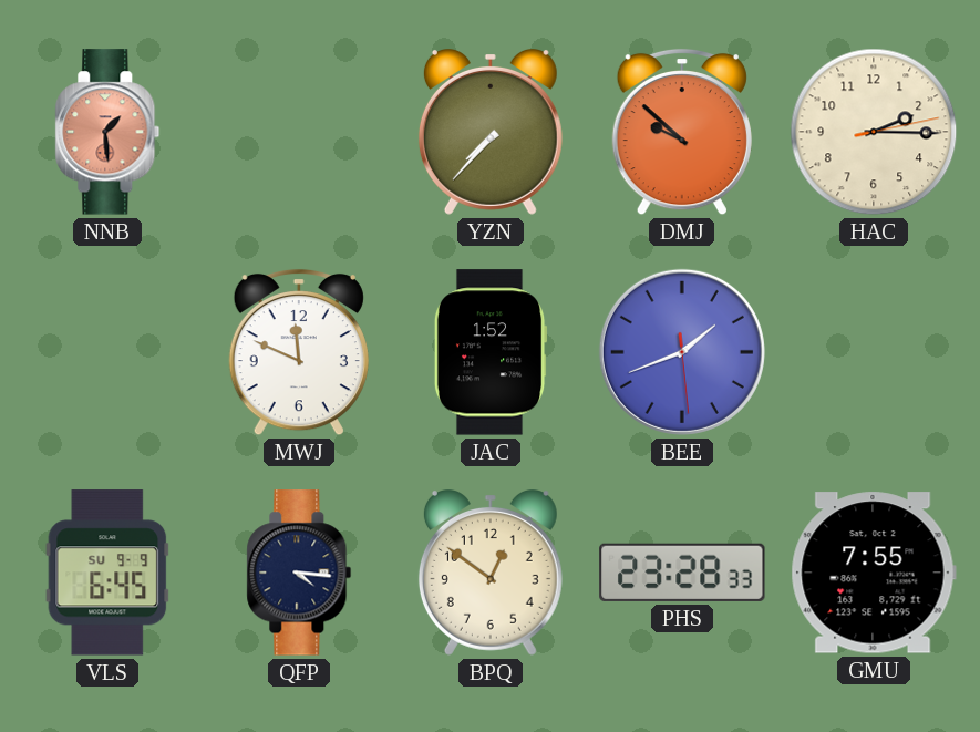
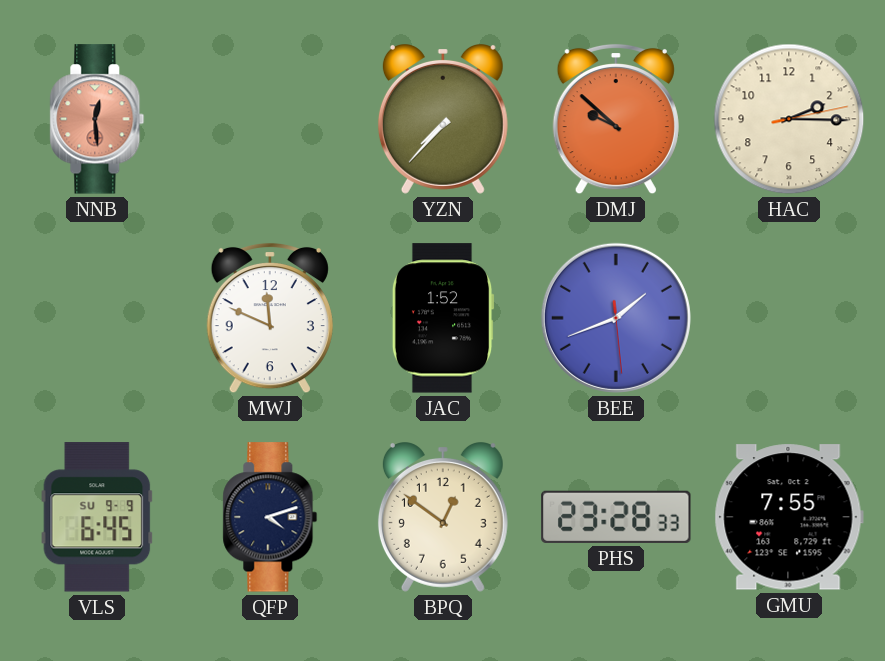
NNB: 1:29 -> 12:29 (97, 119)
QFP: 4:16 -> 4:12 (270, 517)
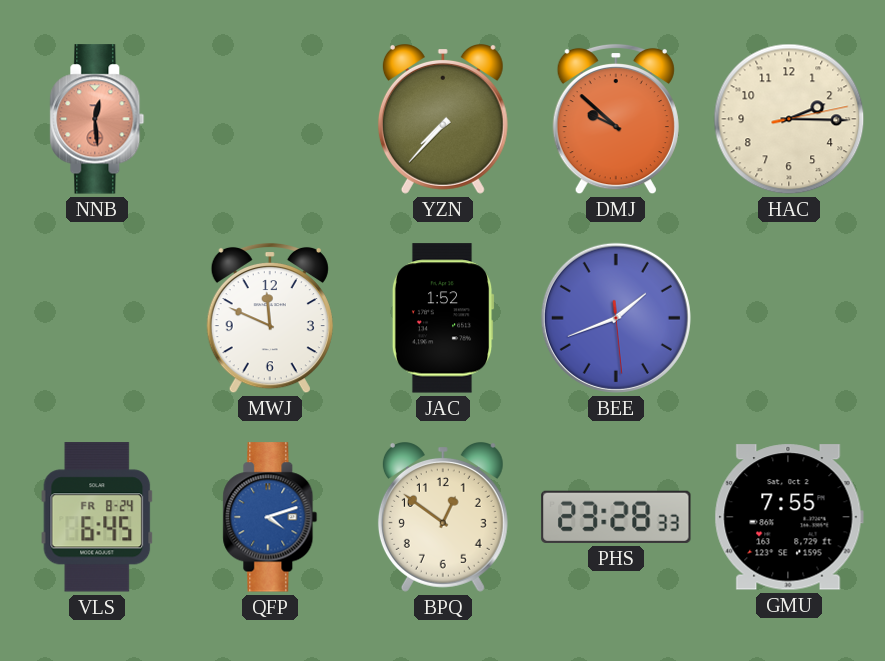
VLS date: SU 9-9 -> FR 8-24 (97, 517)
QFP dial: navy -> blue (270, 517)
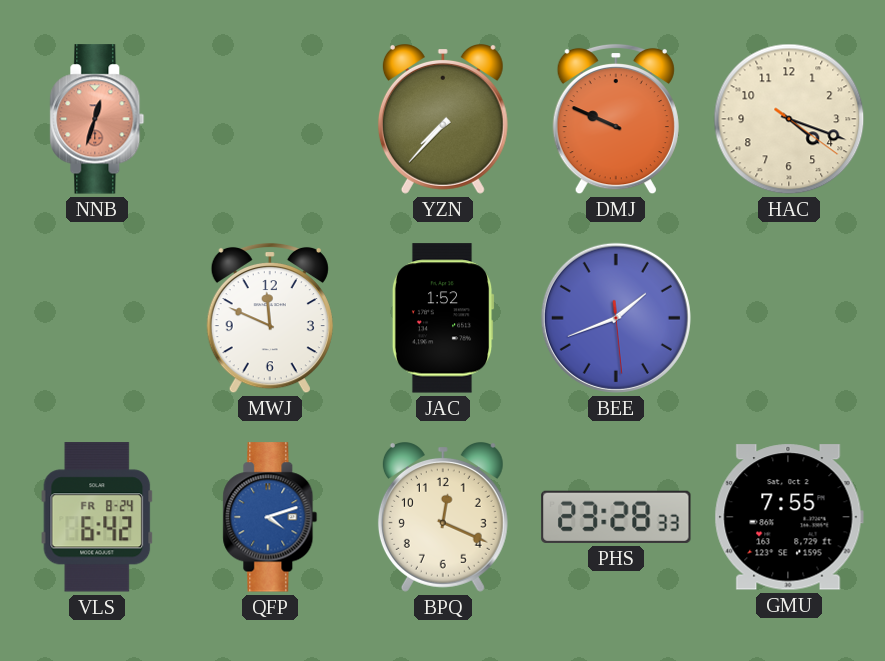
NNB: 12:29 -> 12:33 (97, 119)
DMJ: 9:52 -> 9:49 (616, 119)
HAC: 2:15 -> 4:18 (789, 119)
VLS: 6:45 -> 6:42 (97, 517)
BPQ: 12:51 -> 12:19 (443, 518)
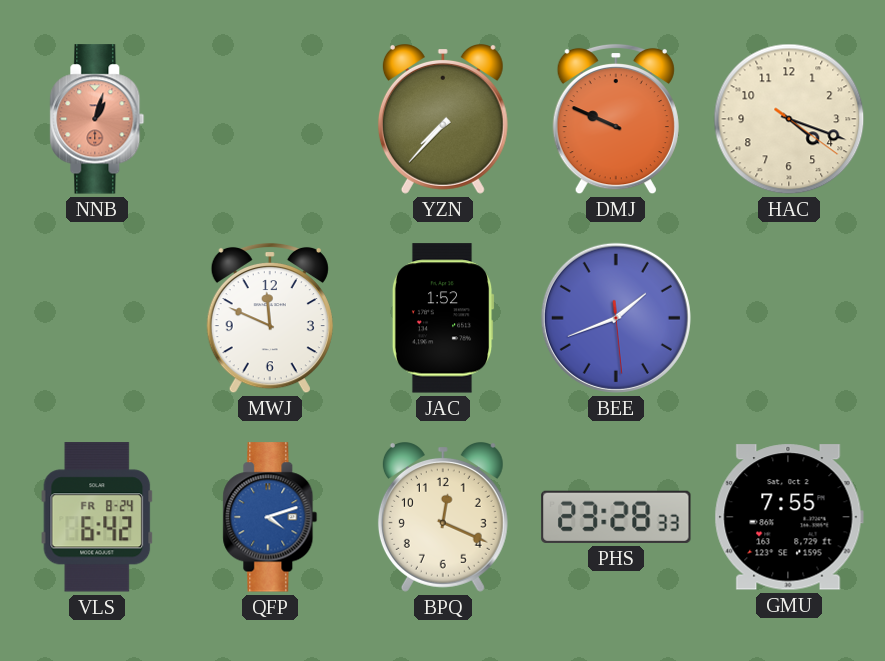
NNB: 12:33 -> 1:03 (97, 119)
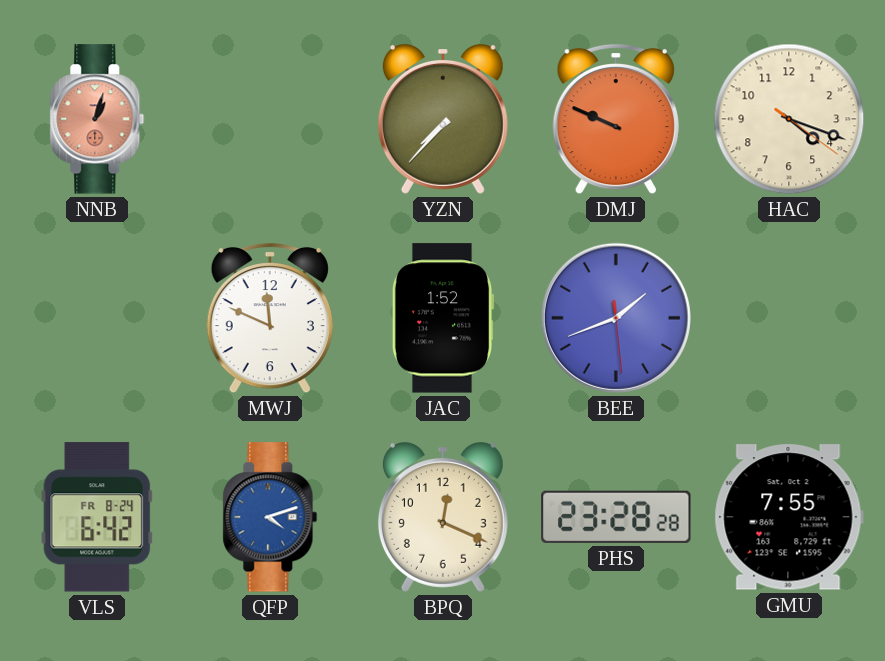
PHS: 23:28:33 -> 23:28:28 (616, 517)
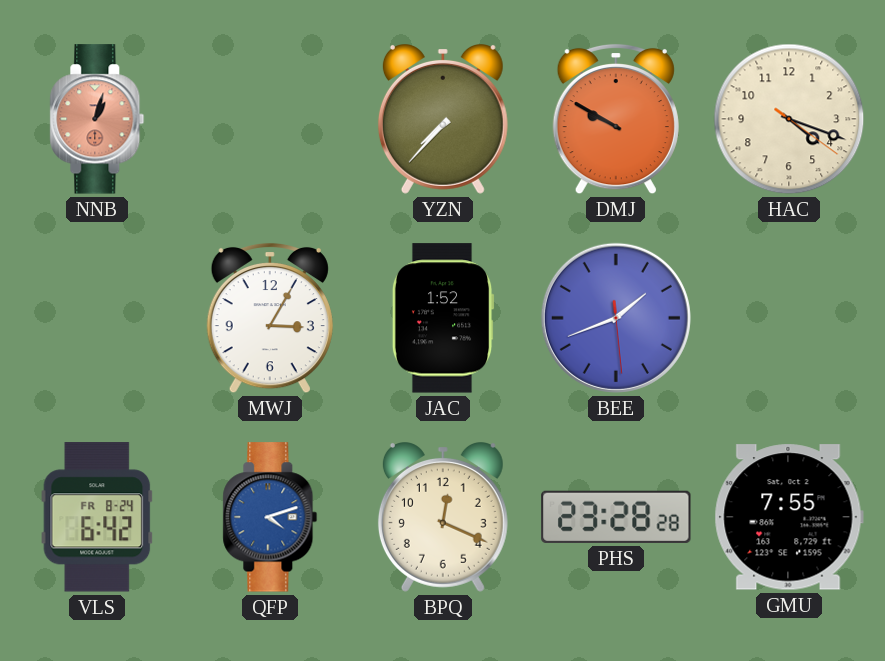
DMJ: 9:49 -> 9:50 (616, 119)
MWJ: 11:49 -> 3:05 (270, 318)
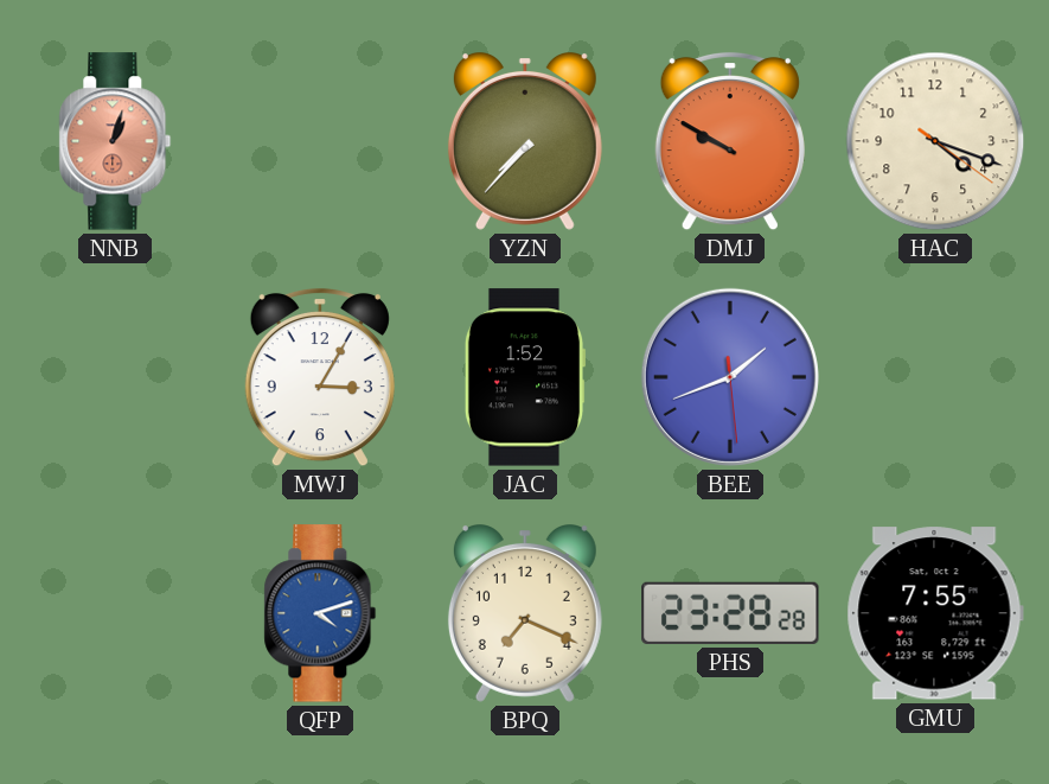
VLS: 6:42 -> none (97, 517)
BPQ: 12:19 -> 7:19 (525, 614)
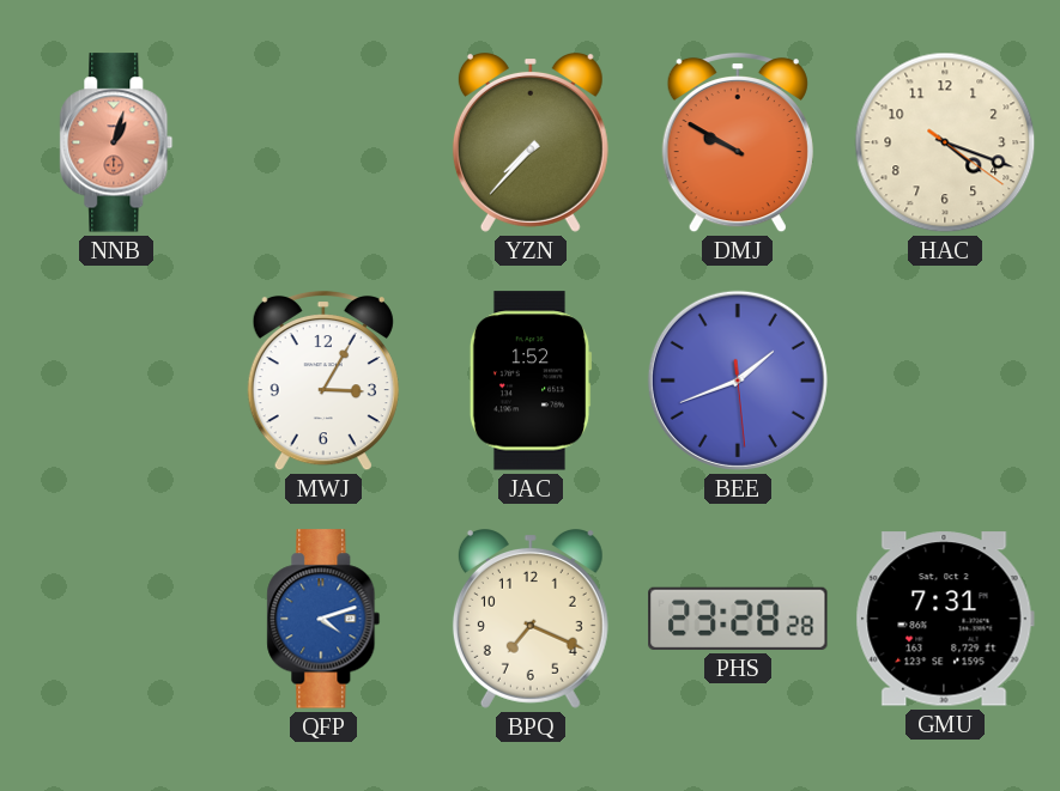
GMU: 7:55 -> 7:31 (945, 619)
